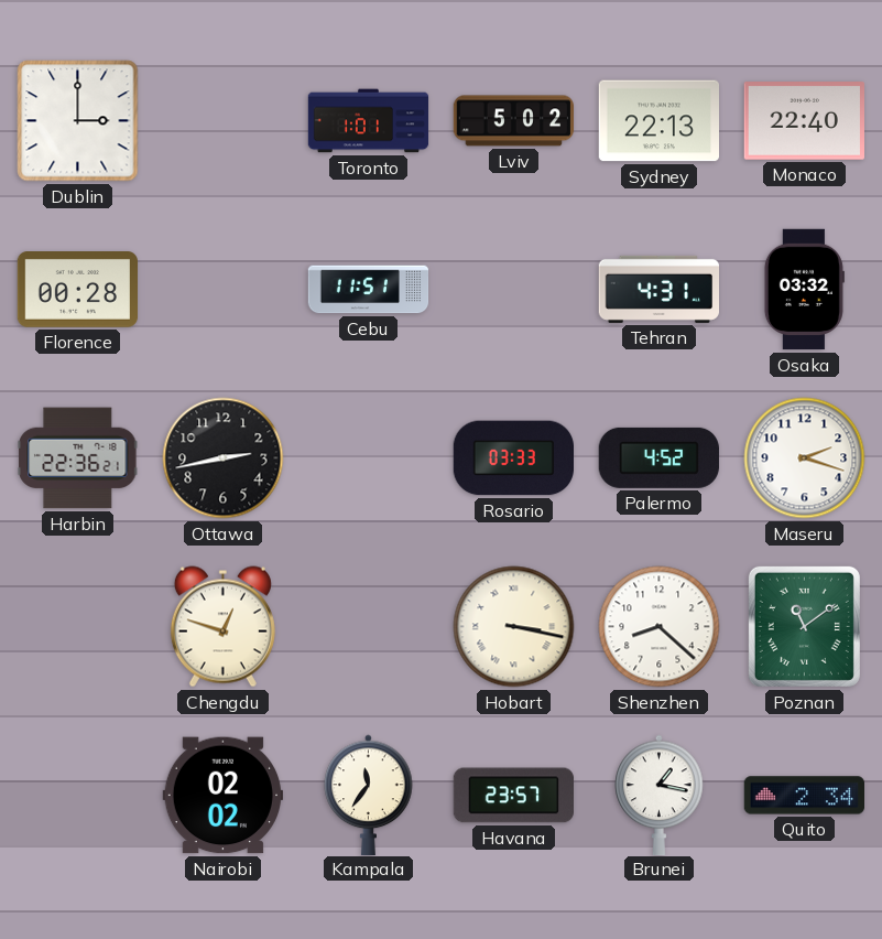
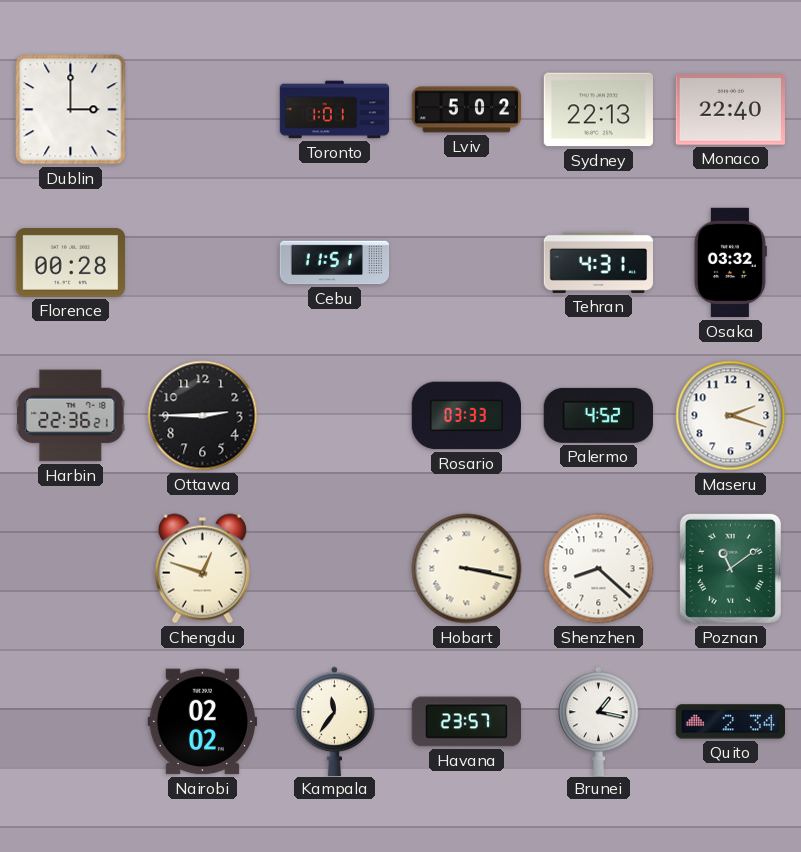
Ottawa: 2:43 -> 2:45 (203, 416)
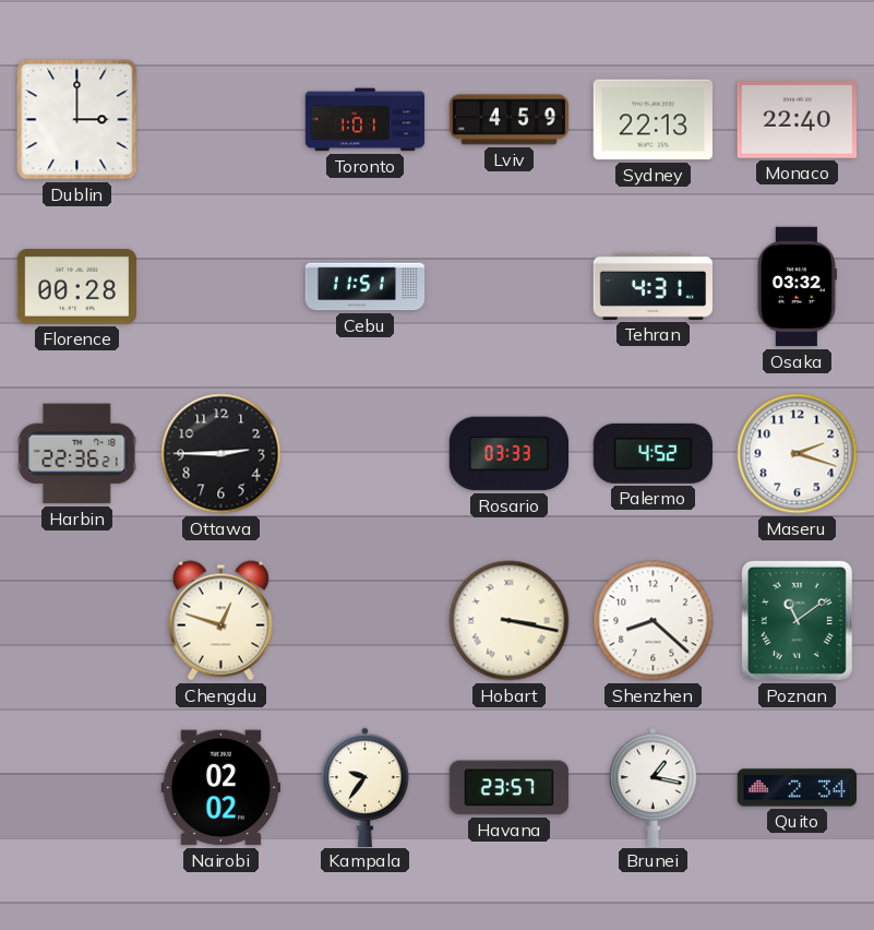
Lviv: 5:02 -> 4:59 (510, 120)
Kampala: 11:36 -> 9:36 (366, 787)
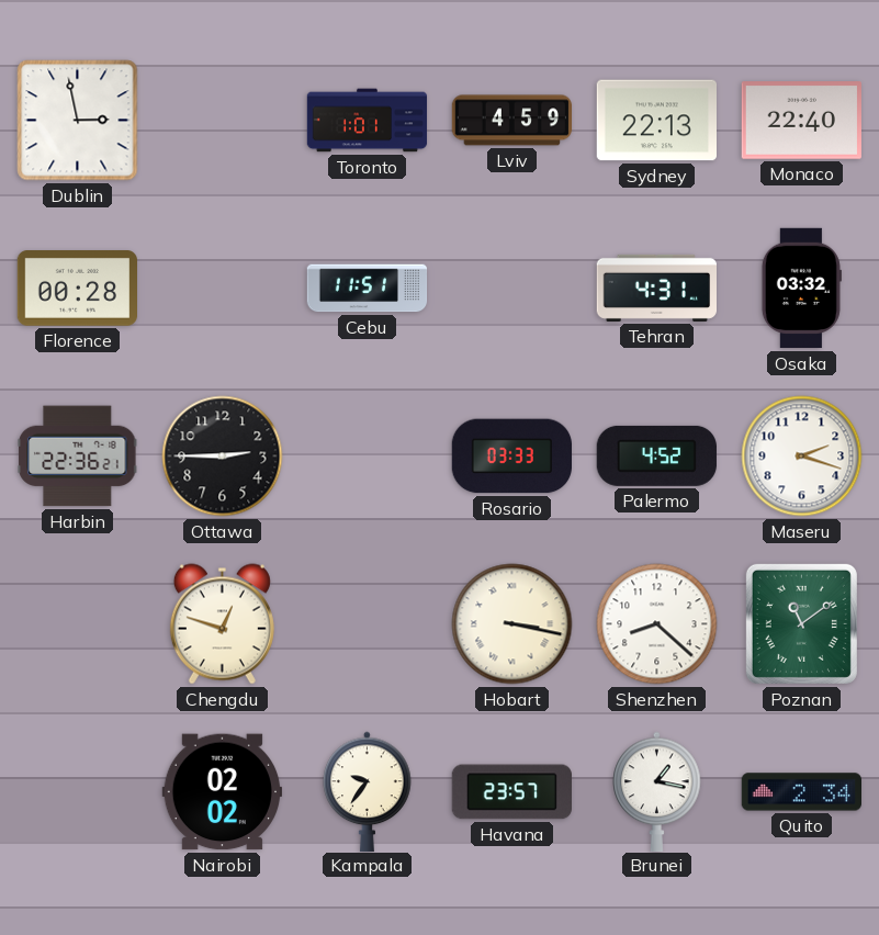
Dublin: 3:00 -> 2:58 (78, 121)
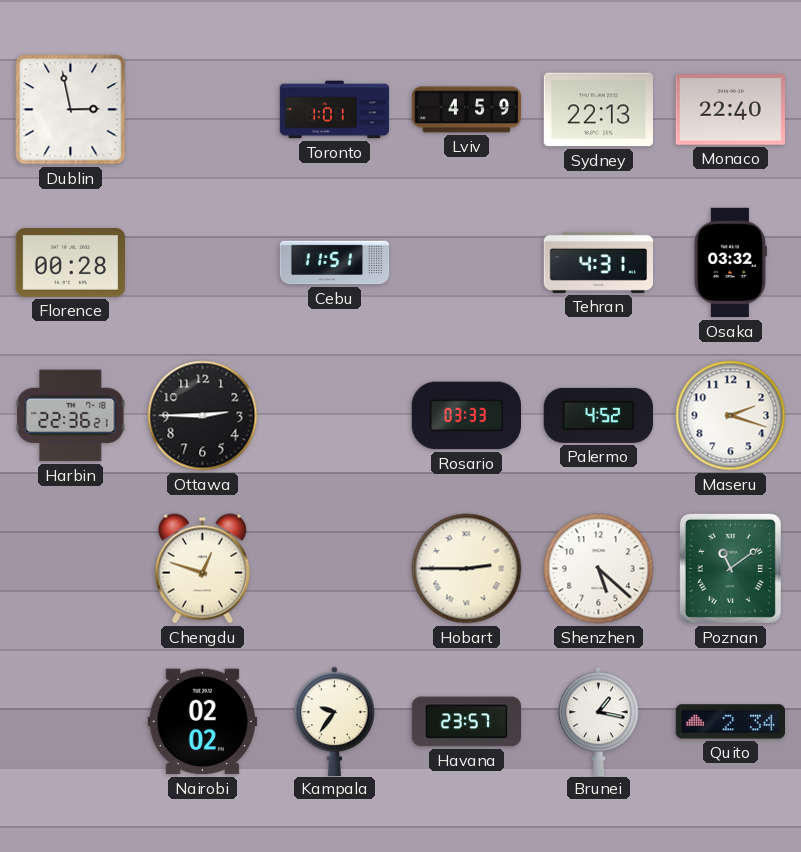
Hobart: 3:17 -> 2:45 (467, 569)
Shenzhen: 8:22 -> 5:22 (599, 569)
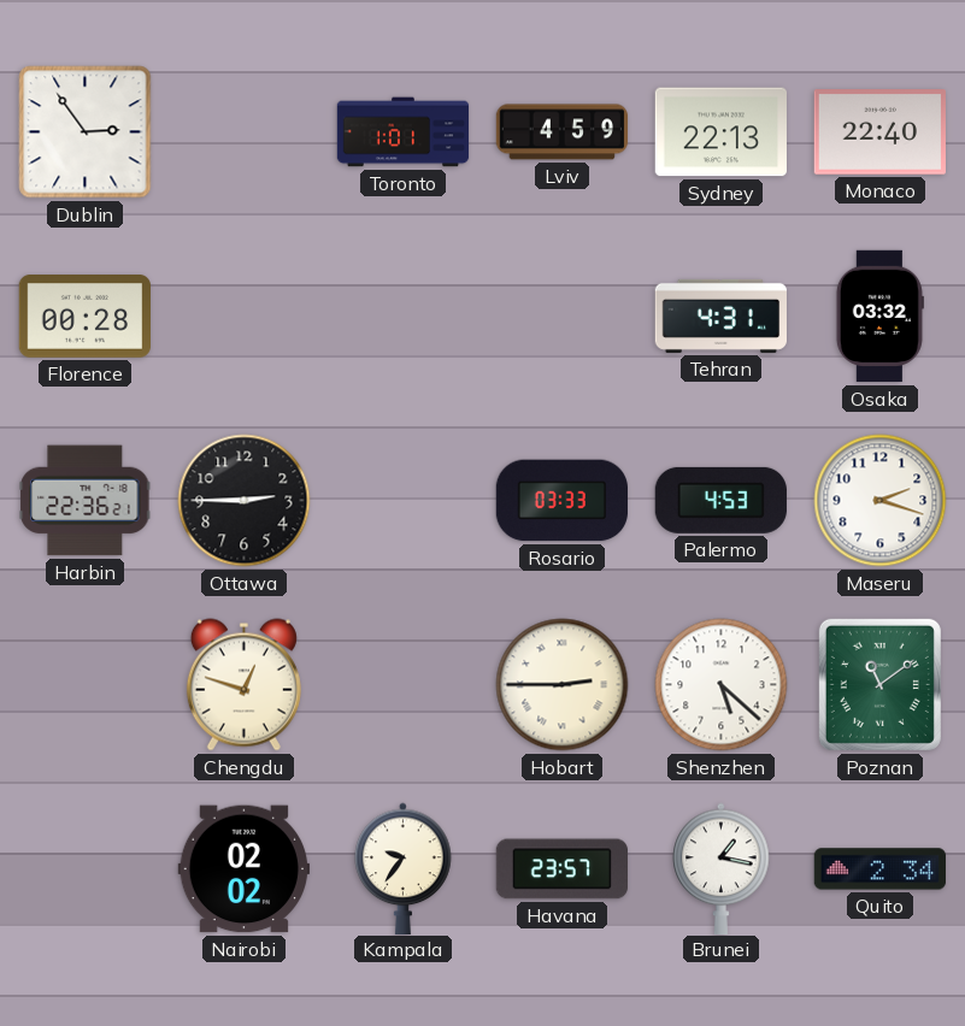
Dublin: 2:58 -> 2:54 (86, 132)
Cebu: 11:51 -> none (335, 263)
Palermo: 4:52 -> 4:53 (720, 500)
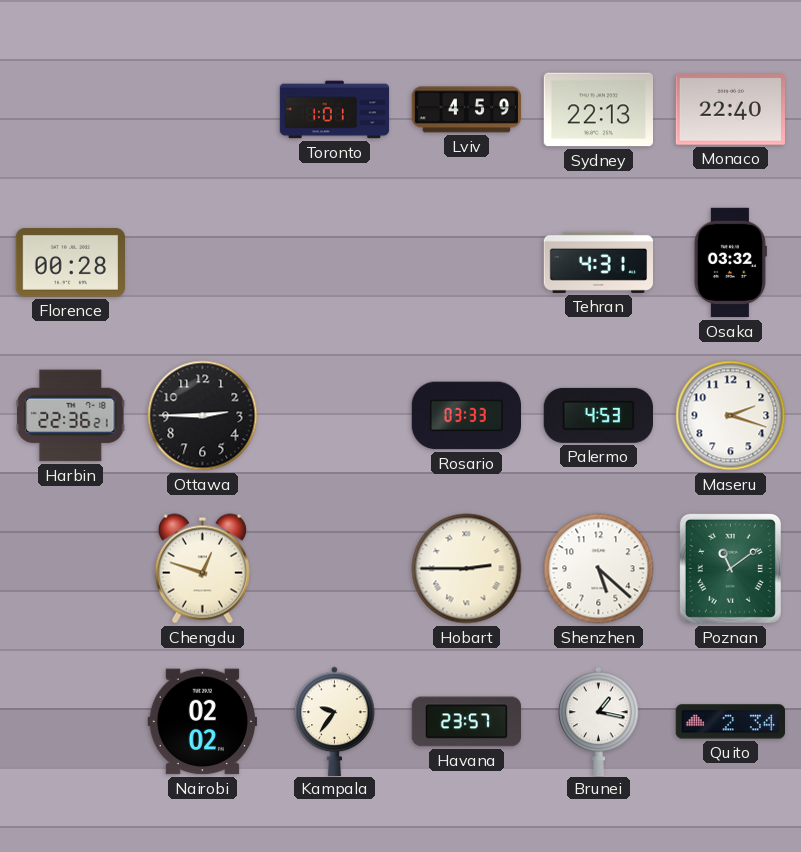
Dublin: 2:54 -> none (86, 132)
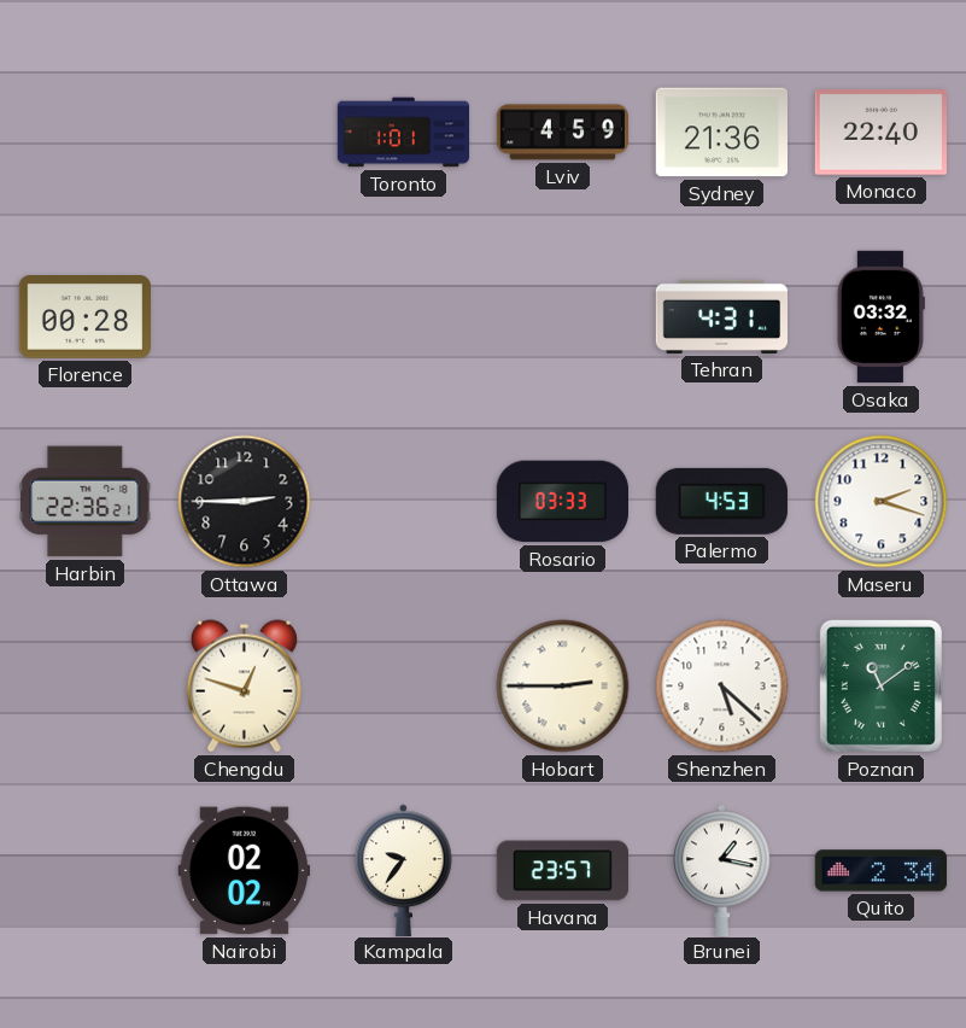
Sydney: 22:13 -> 21:36 (721, 133)
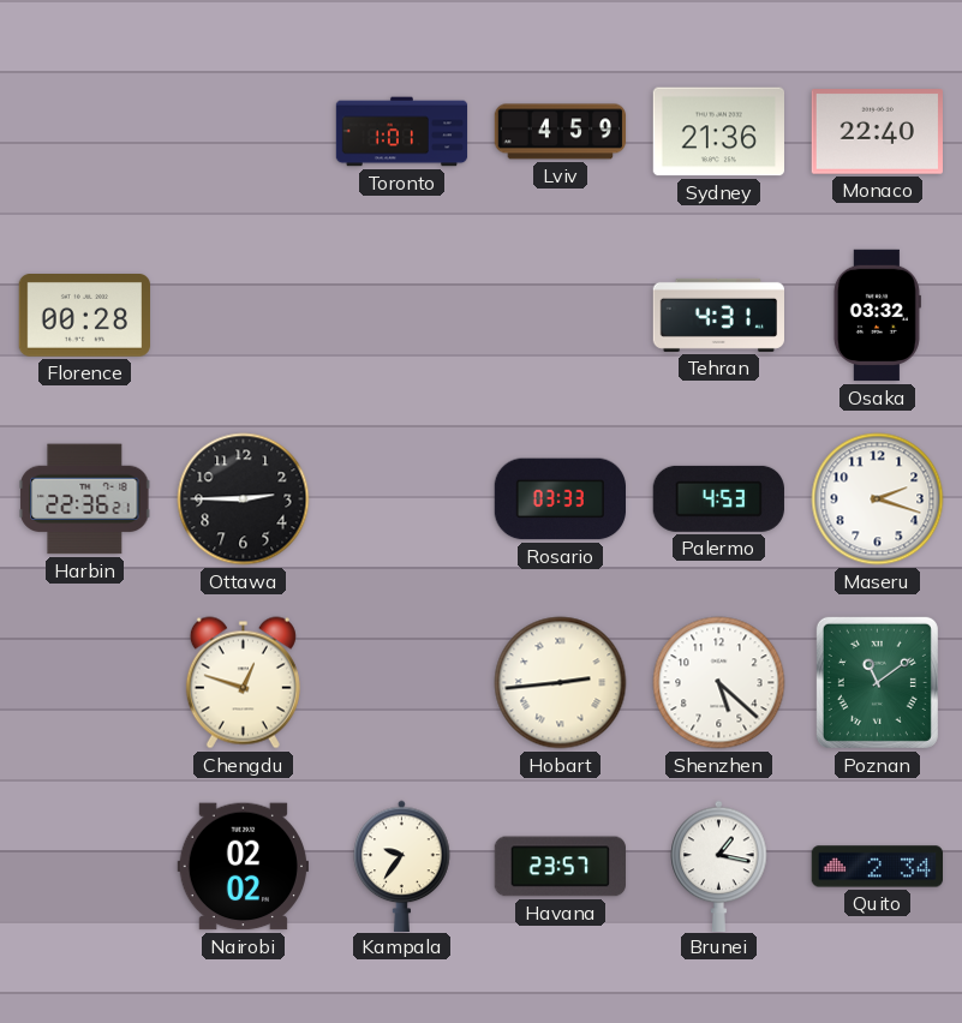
Hobart: 2:45 -> 2:44 (561, 683)
